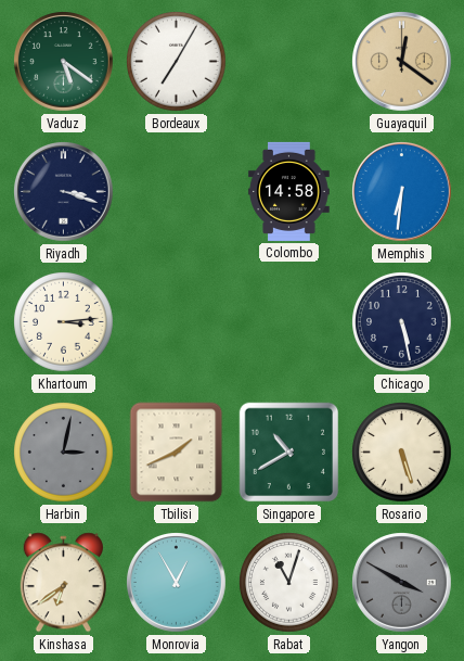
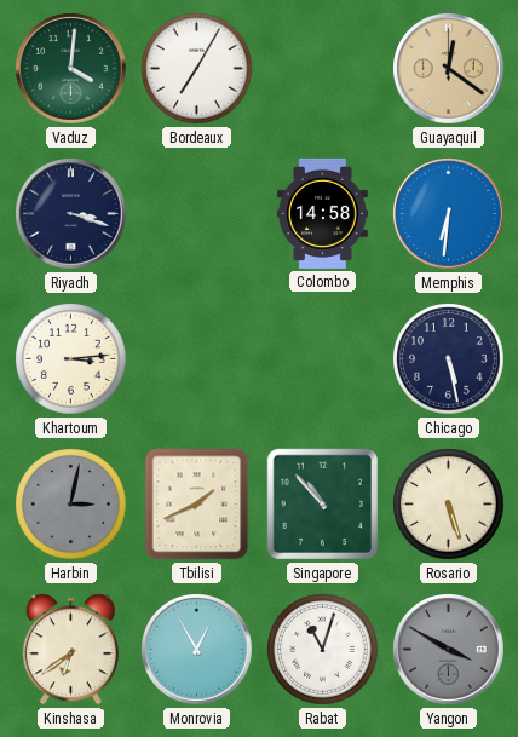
Vaduz: 5:21 -> 4:01 (71, 69)
Singapore: 10:40 -> 10:53 (323, 505)
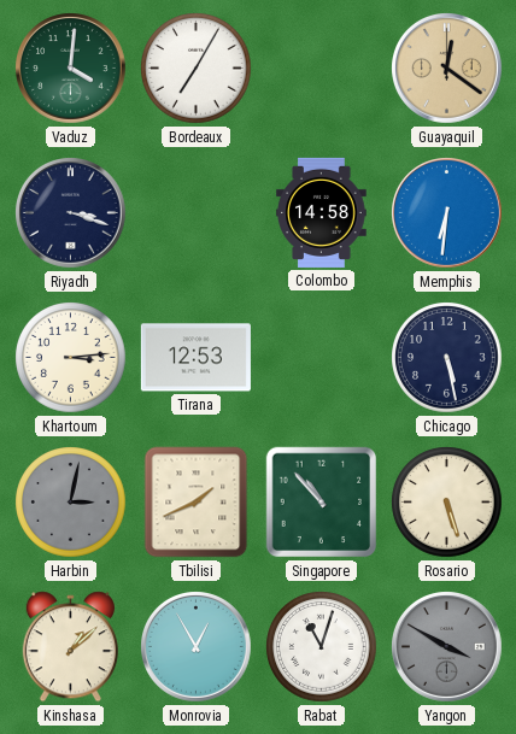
Tirana: none -> 12:53 (195, 358)
Kinshasa: 6:39 -> 1:08 (70, 647)
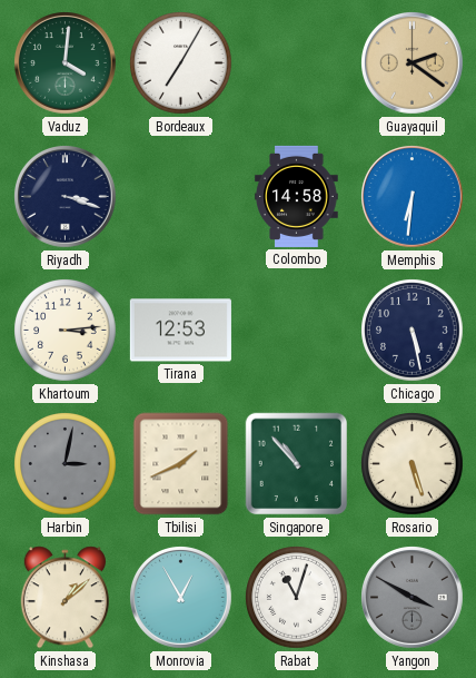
Guayaquil: 12:21 -> 2:21 (413, 63)
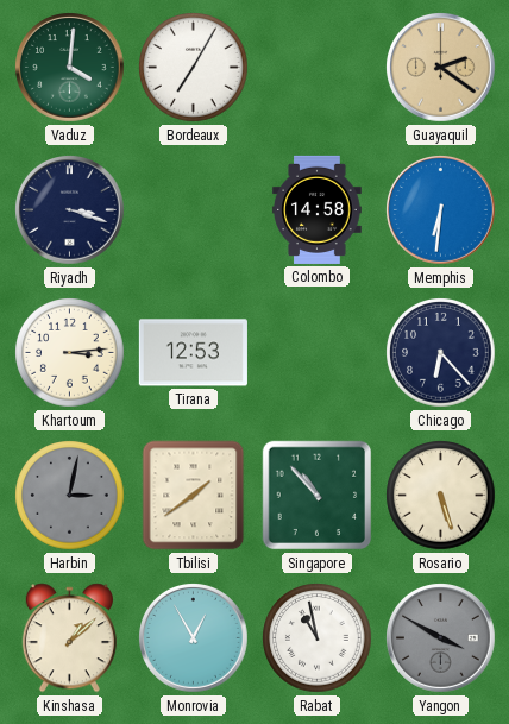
Chicago: 5:28 -> 6:23 (441, 353)
Tbilisi: 1:41 -> 1:39 (194, 496)
Rabat: 11:03 -> 10:58 (318, 638)
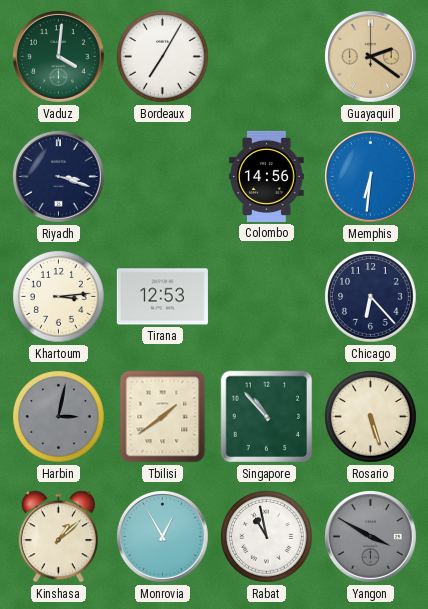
Colombo: 14:58 -> 14:56 (267, 176)
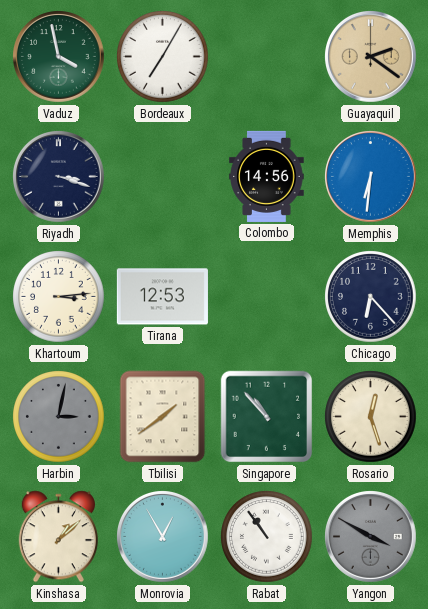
Vaduz: 4:01 -> 3:58 (59, 57)
Rosario: 5:27 -> 12:27 (371, 417)
Rabat: 10:58 -> 10:54 (267, 537)
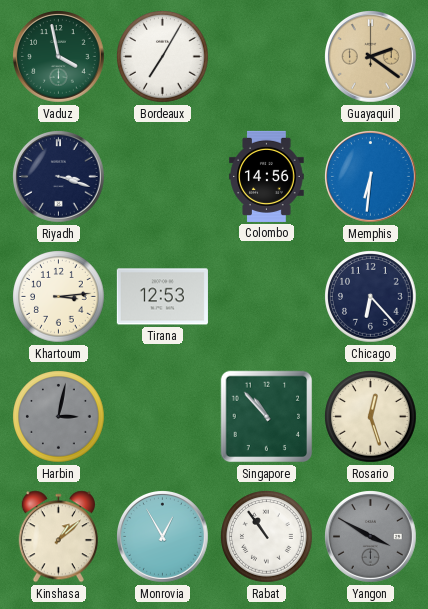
Tbilisi: 1:39 -> none (163, 417)
